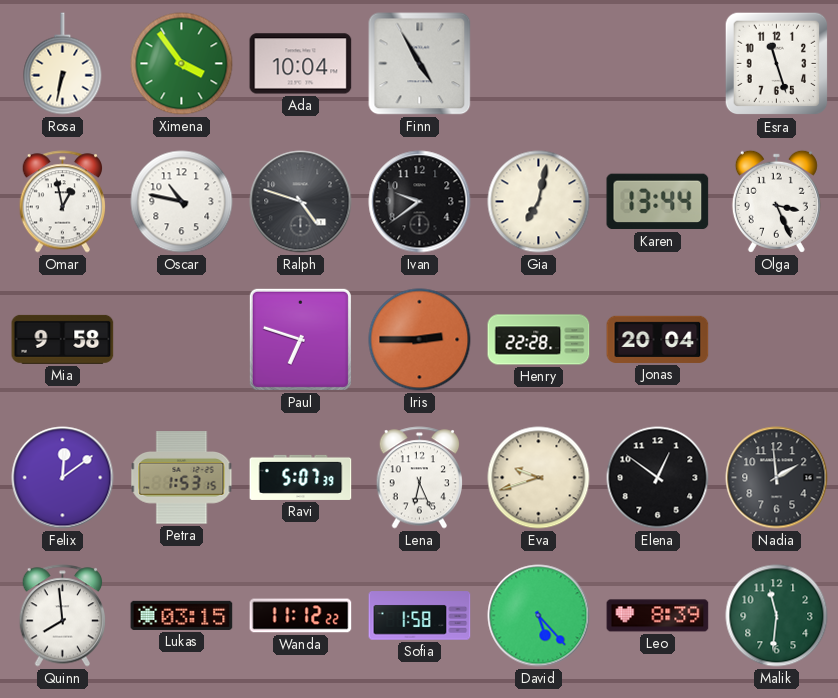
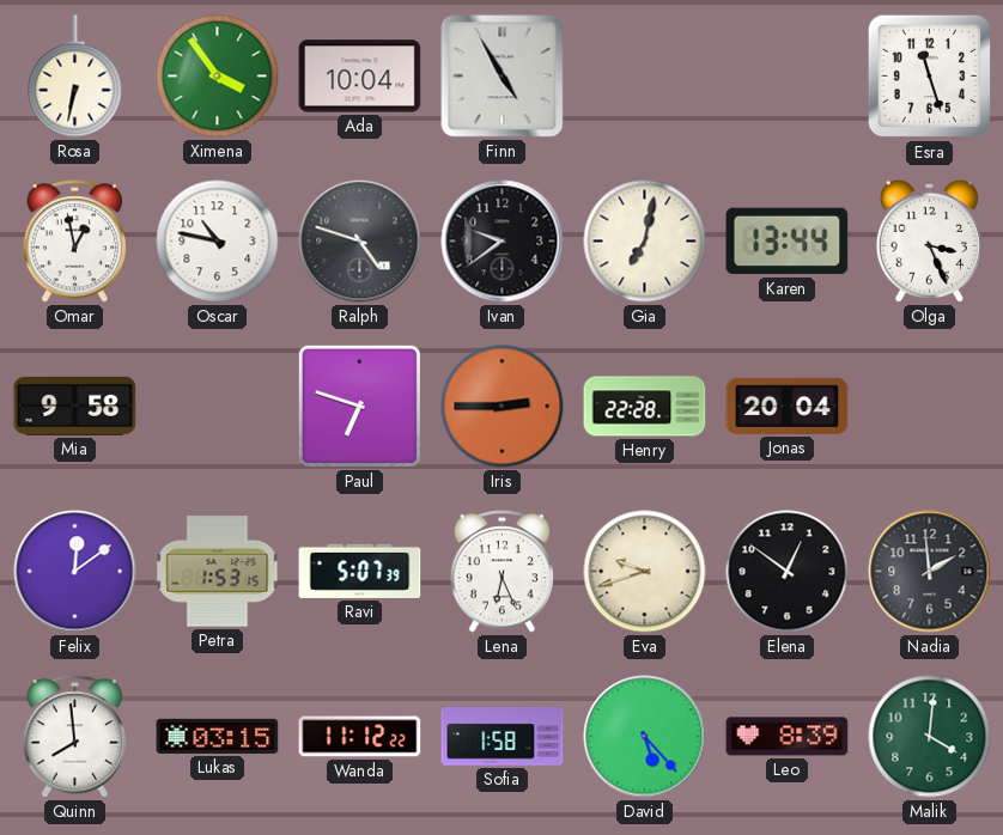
Malik: 11:31 -> 4:01 (930, 737)
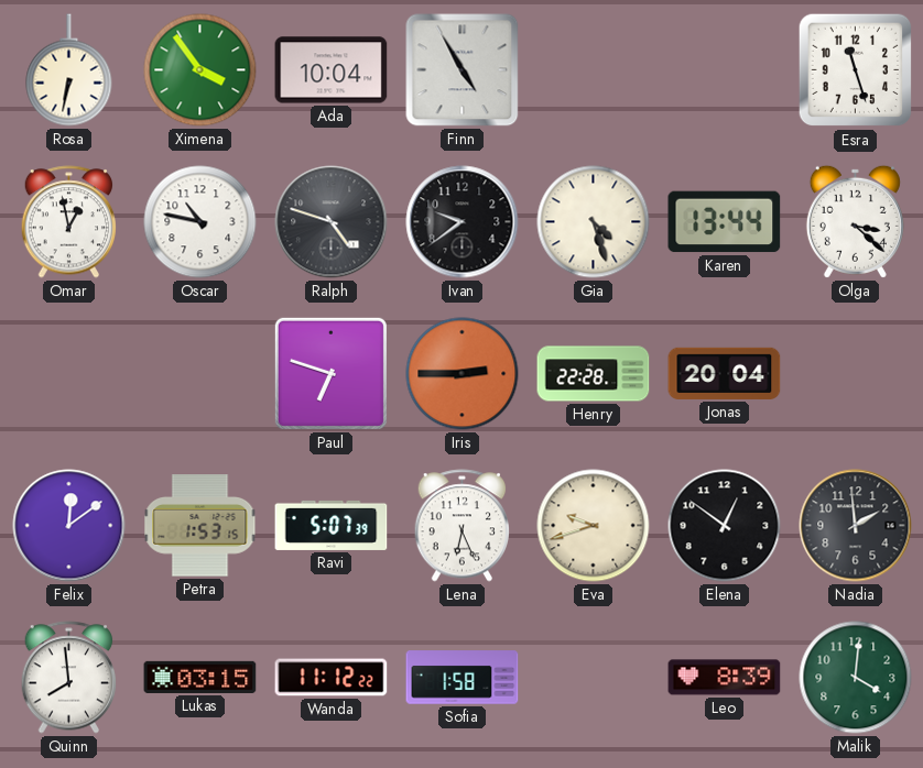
Gia: 7:02 -> 4:27 (594, 222)
Olga: 3:26 -> 3:22 (855, 221)
Mia: 9:58 -> none (75, 406)
David: 5:23 -> none (645, 737)
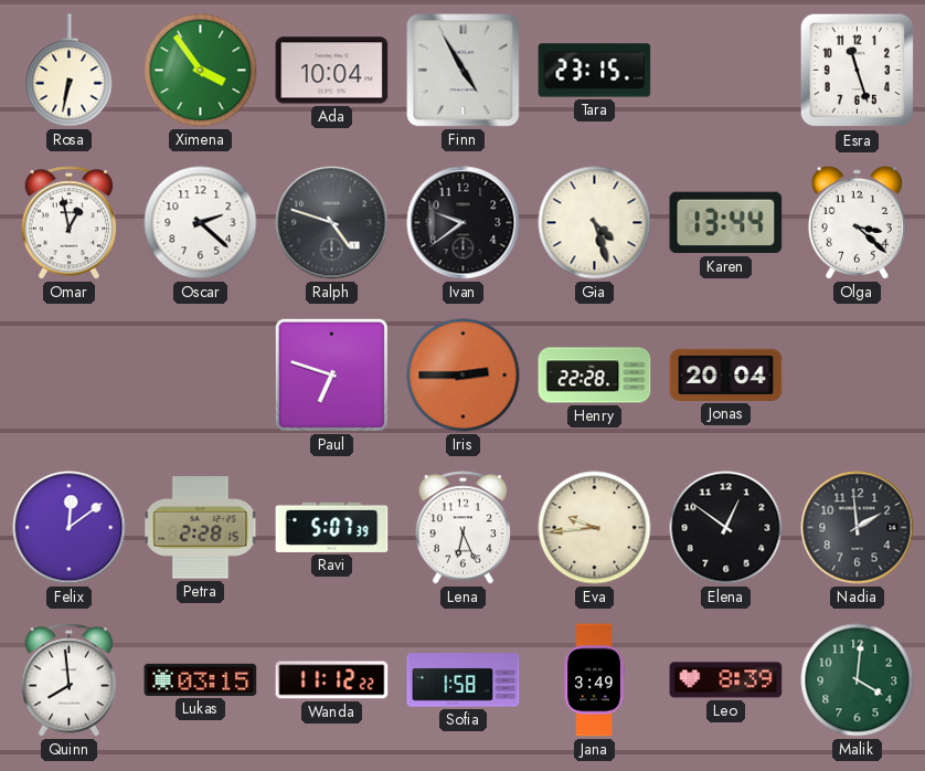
Tara: none -> 23:15 (595, 71)
Oscar: 10:47 -> 2:22 (201, 223)
Petra: 1:53 -> 2:28 (201, 528)
Eva: 9:42 -> 9:44 (595, 528)
Jana: none -> 3:49 (594, 680)
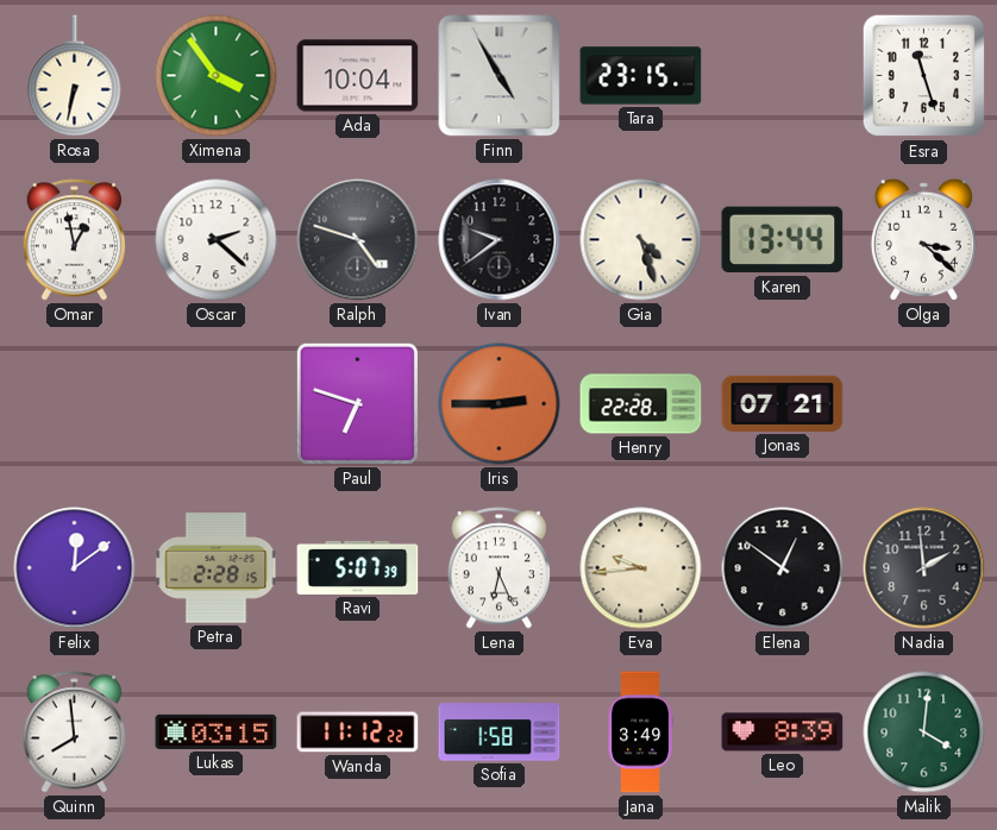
Jonas: 20:04 -> 07:21 (783, 403)
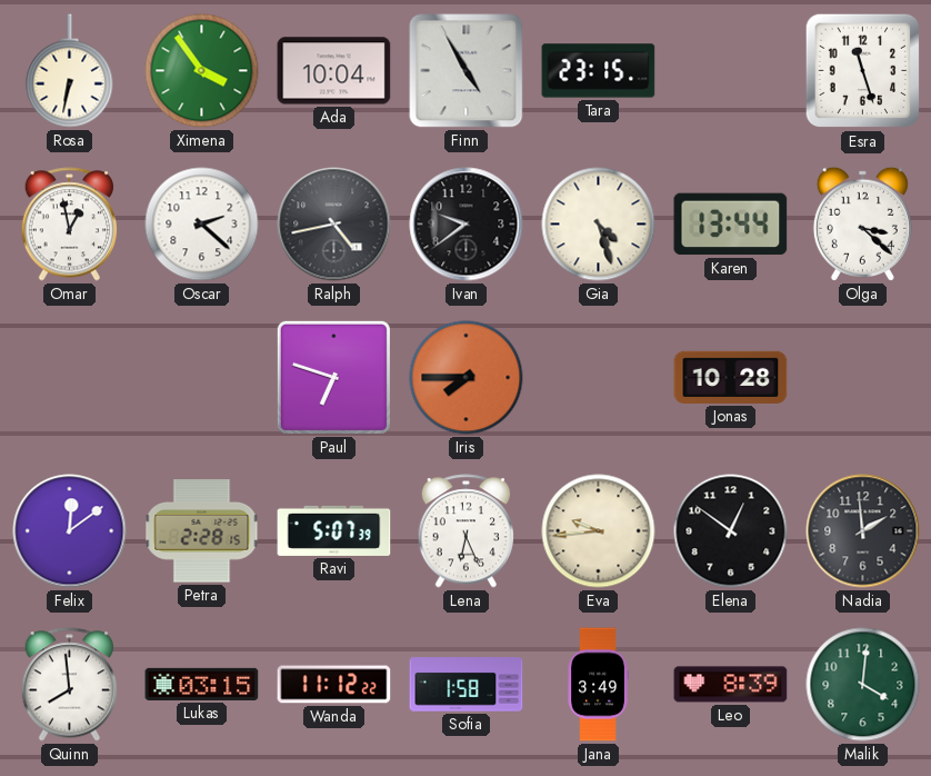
Ralph: 4:48 -> 4:43 (334, 225)
Iris: 2:45 -> 7:45 (467, 378)
Henry: 22:28 -> none (641, 404)
Jonas: 07:21 -> 10:28 (731, 377)
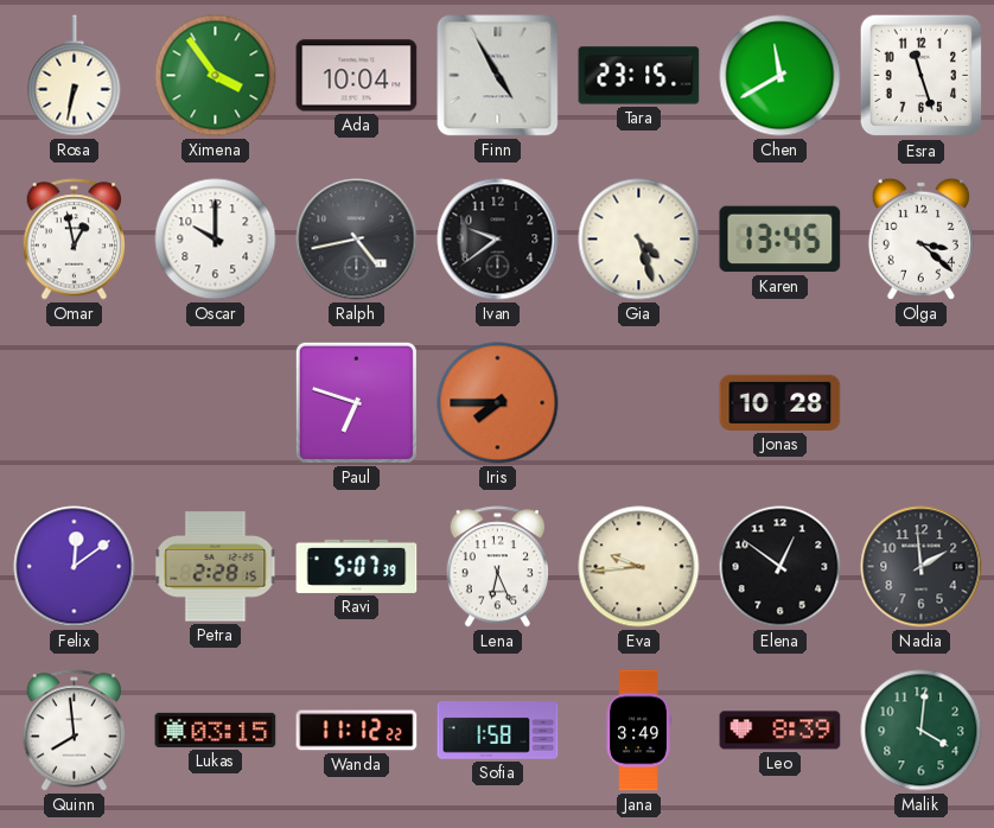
Chen: none -> 11:40 (780, 76)
Oscar: 2:22 -> 10:00 (216, 240)
Karen: 13:44 -> 13:45 (780, 240)
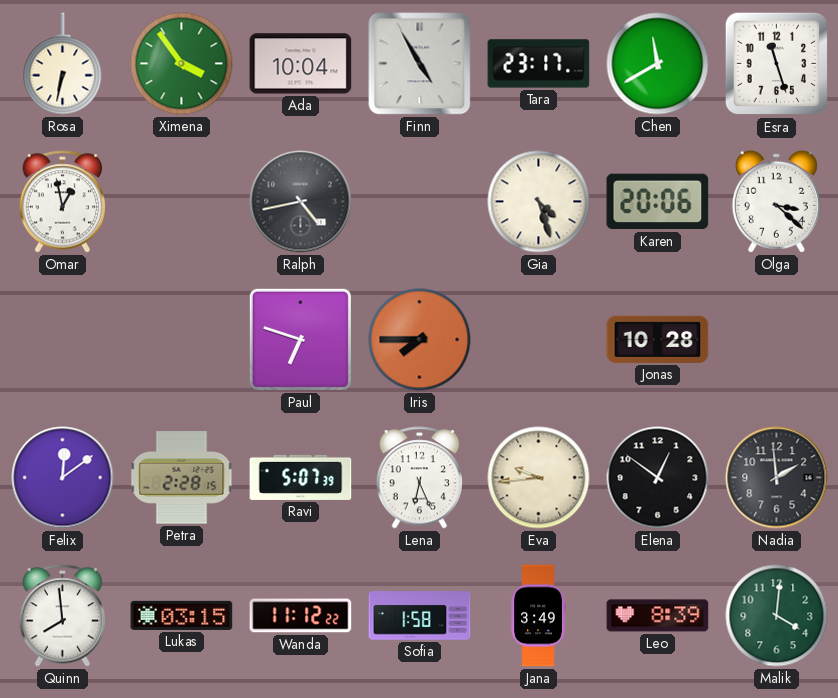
Tara: 23:15 -> 23:17 (539, 64)
Oscar: 10:00 -> none (216, 240)
Ivan: 9:39 -> none (498, 240)
Karen: 13:45 -> 20:06 (658, 202)
